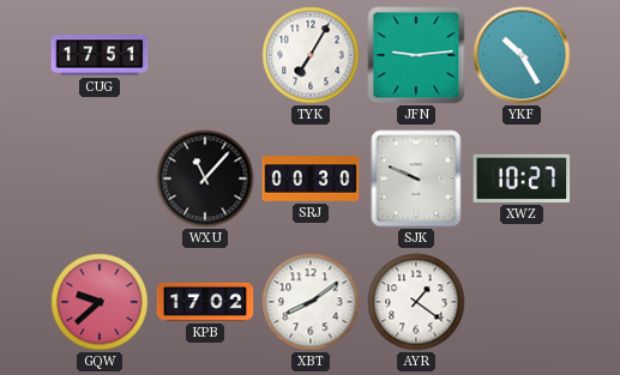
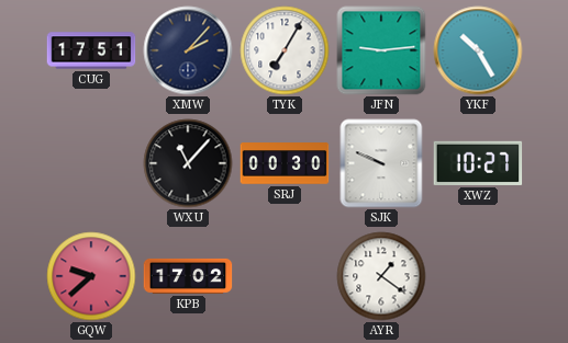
XMW: none -> 2:07 (188, 50)
XBT: 8:09 -> none (311, 302)
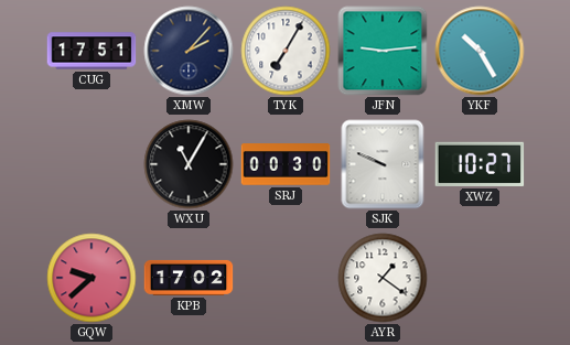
WXU: 11:07 -> 11:05 (189, 164)
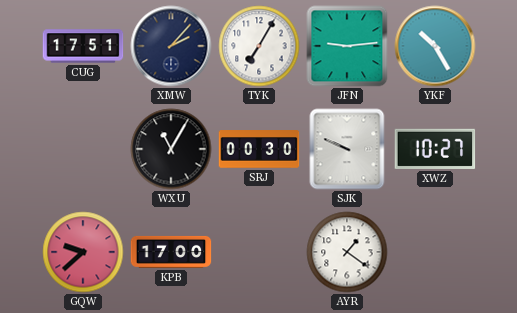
KPB: 17:02 -> 17:00 (171, 252)
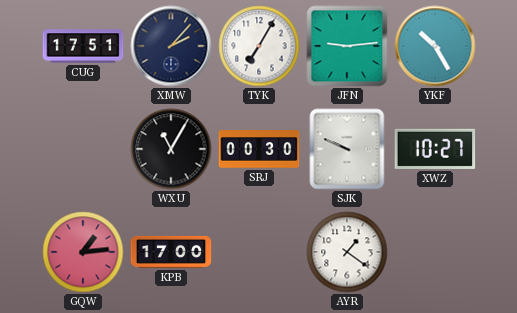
GQW: 9:38 -> 1:14 (83, 252)
